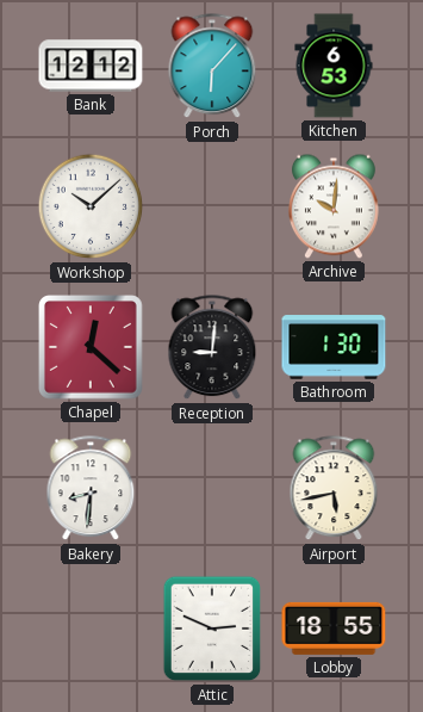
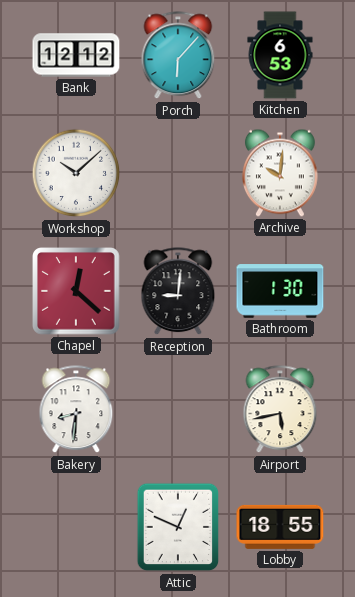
Attic: 2:49 -> 12:49 (178, 527)
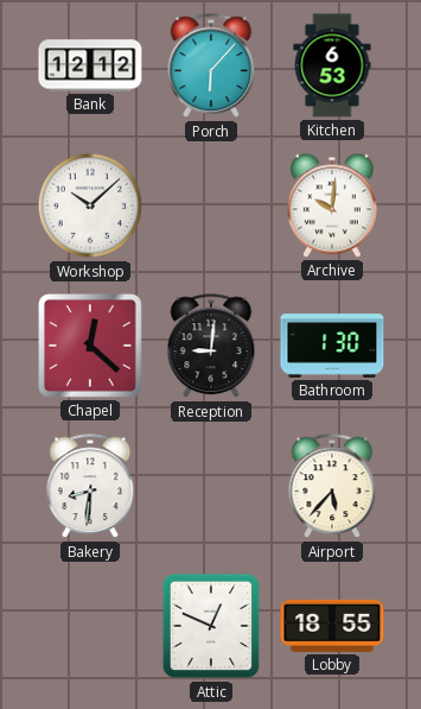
Airport: 5:43 -> 5:37 (332, 487)
